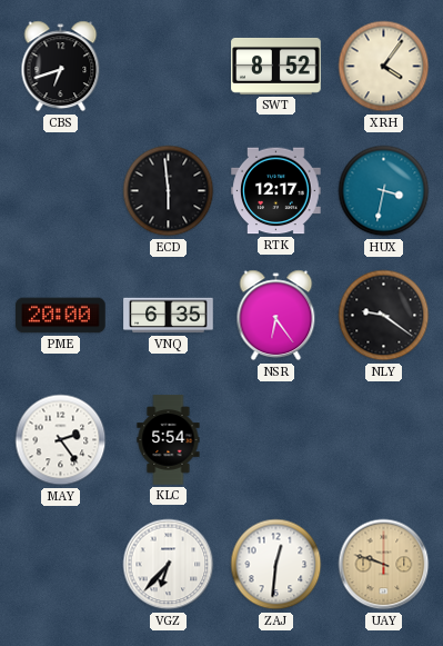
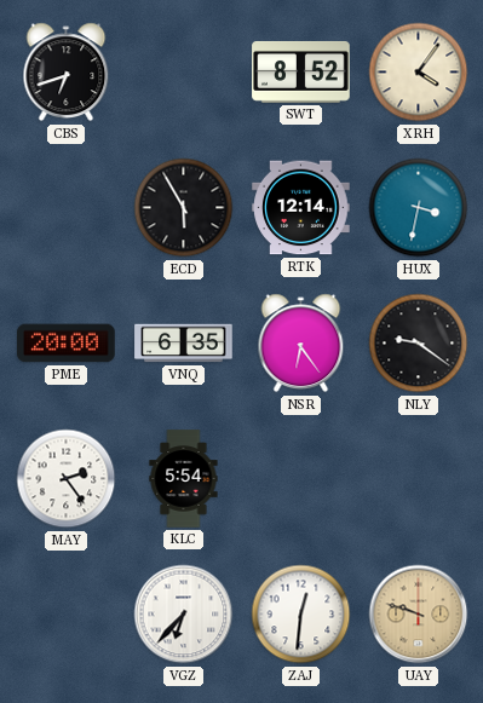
ECD: 5:59 -> 5:55 (184, 208)
RTK: 12:17 -> 12:14 (301, 208)
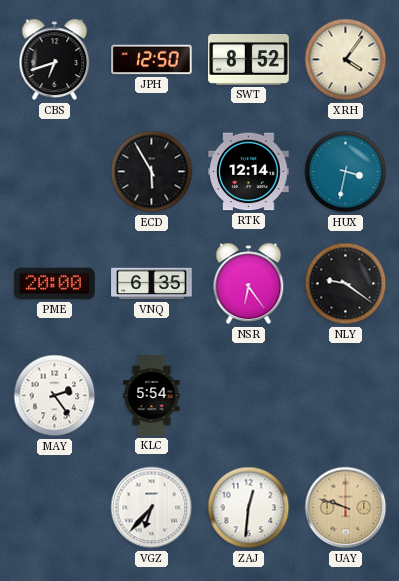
JPH: none -> 12:50 (152, 60)
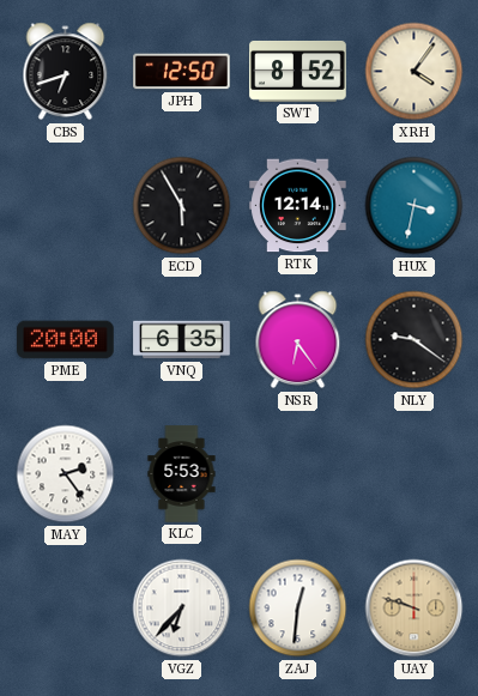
KLC: 5:54 -> 5:53 (182, 474)
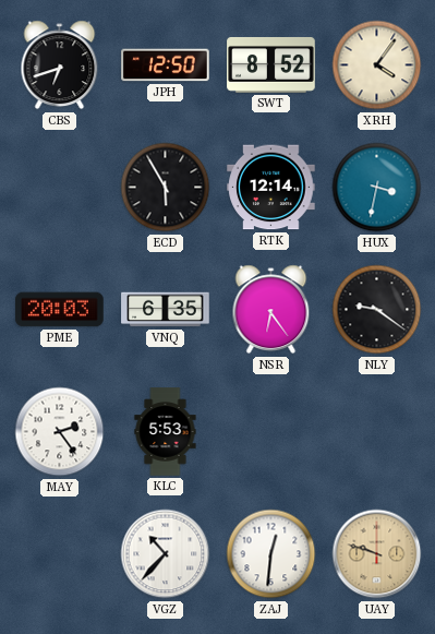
PME: 20:00 -> 20:03 (60, 310)
VGZ: 6:37 -> 10:37 (166, 554)
